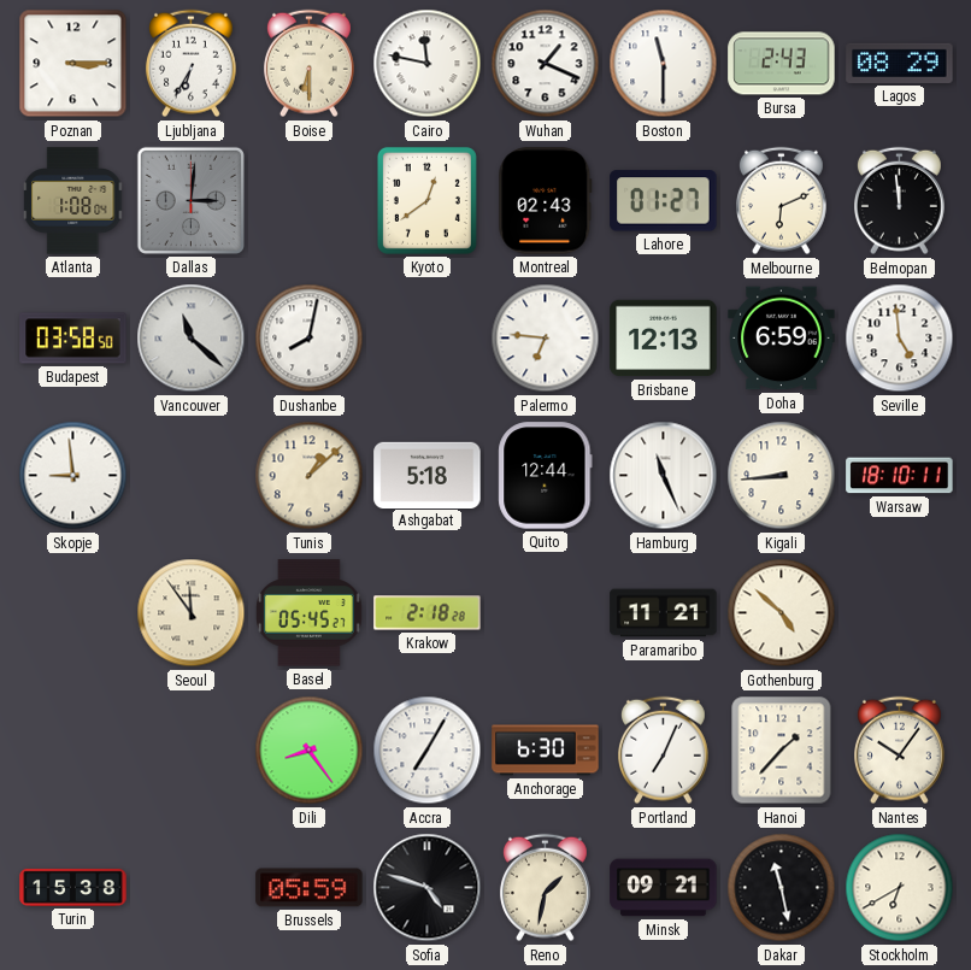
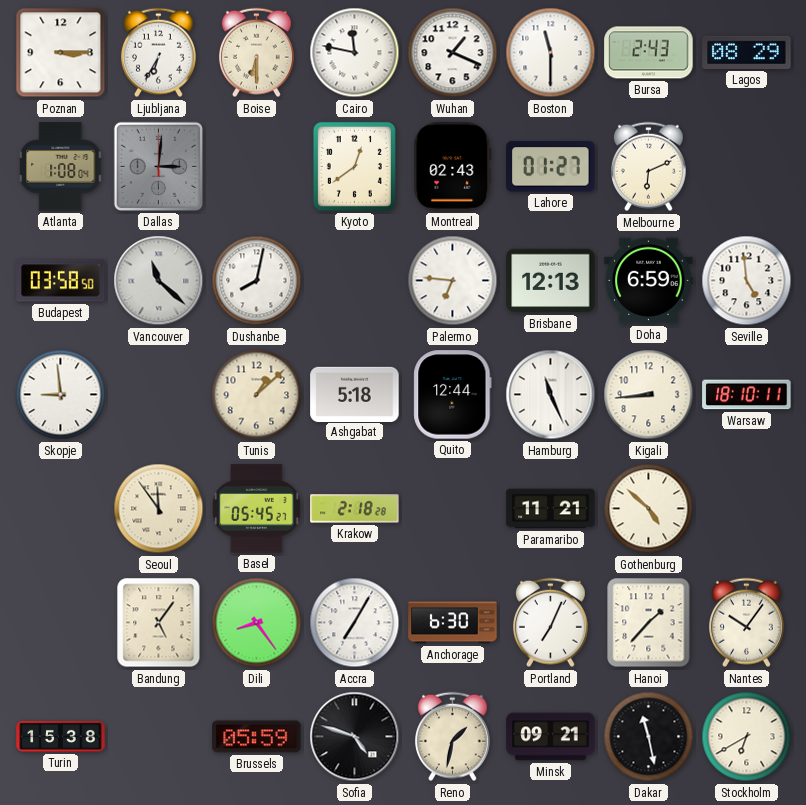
Belmopan: 11:59 -> none (899, 201)
Bandung: none -> 5:06 (159, 623)
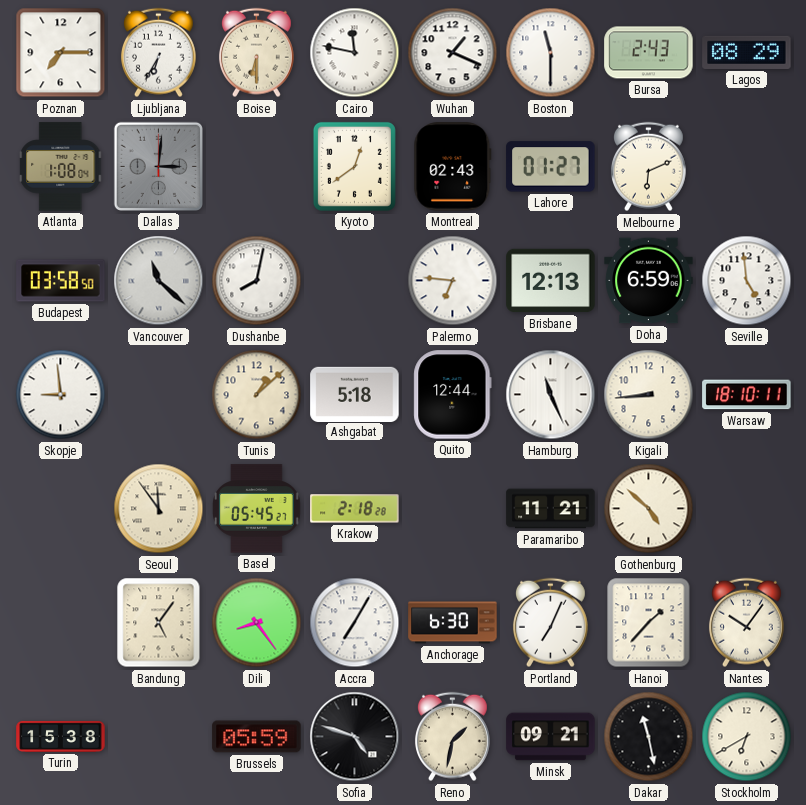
Poznan: 3:15 -> 7:15 (61, 53)
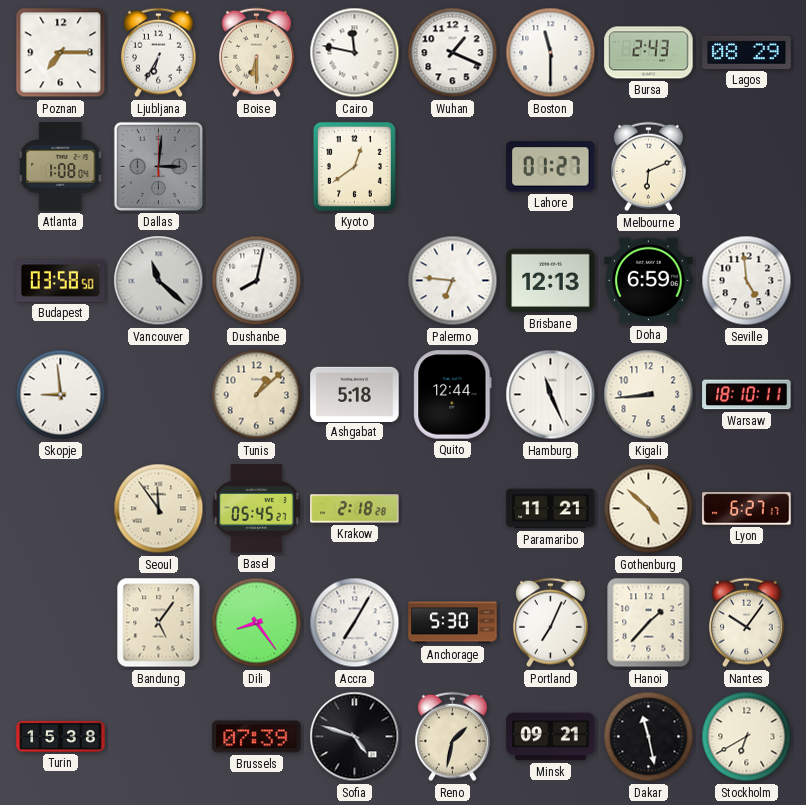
Montreal: 02:43 -> none (453, 167)
Lyon: none -> 6:27 (747, 509)
Anchorage: 6:30 -> 5:30 (453, 623)
Brussels: 05:59 -> 07:39 (257, 737)
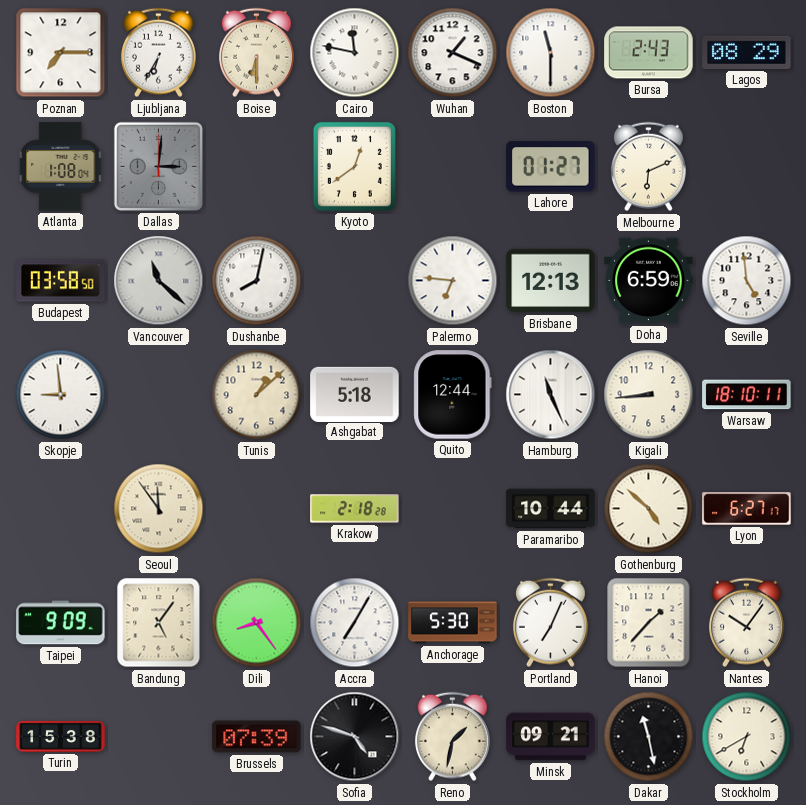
Basel: 05:45 -> none (257, 509)
Paramaribo: 11:21 -> 10:44 (551, 509)
Taipei: none -> 9:09 (61, 623)
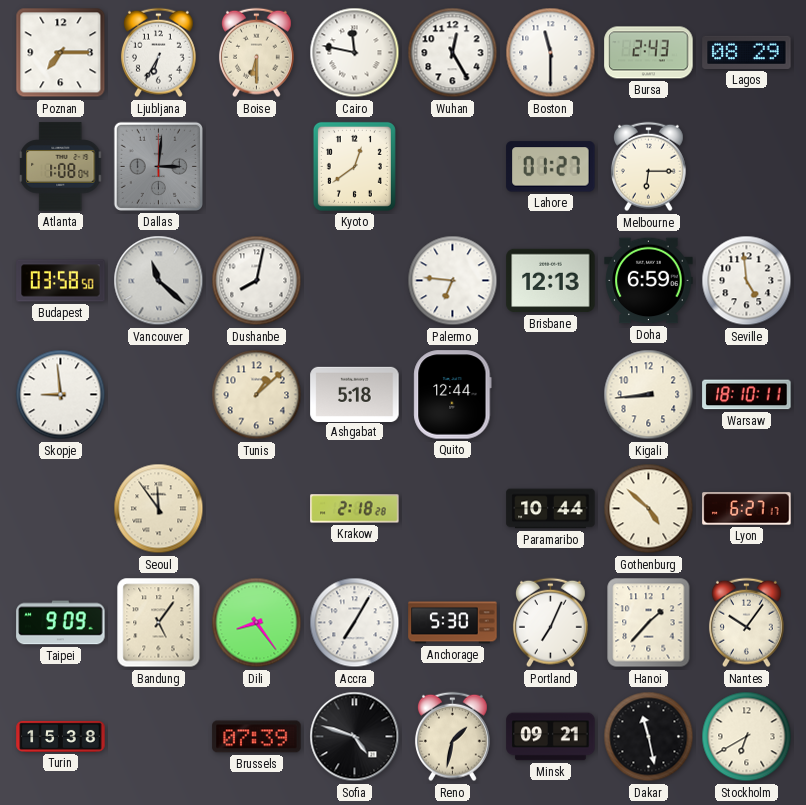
Wuhan: 1:19 -> 12:25 (453, 53)
Melbourne: 6:11 -> 6:15 (648, 167)
Hamburg: 11:26 -> none (551, 395)
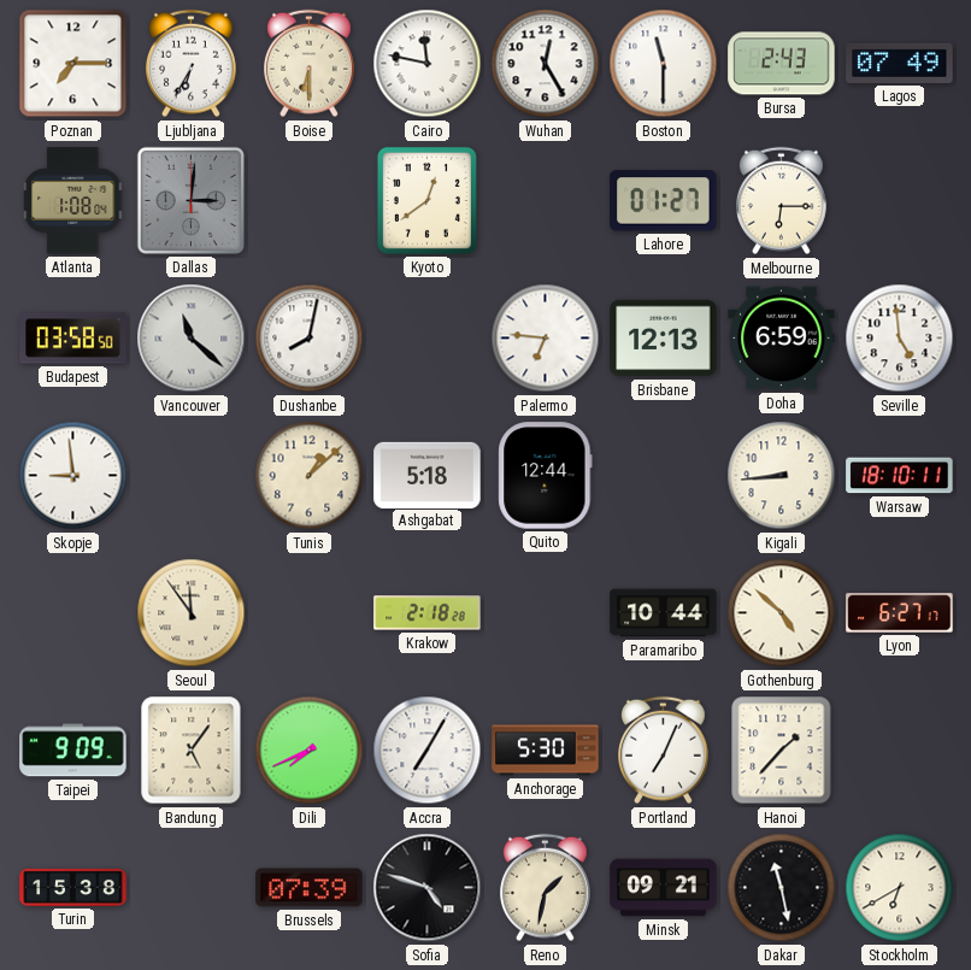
Lagos: 08:29 -> 07:49 (900, 63)
Dili: 8:24 -> 7:41 (310, 751)
Nantes: 10:06 -> none (746, 623)
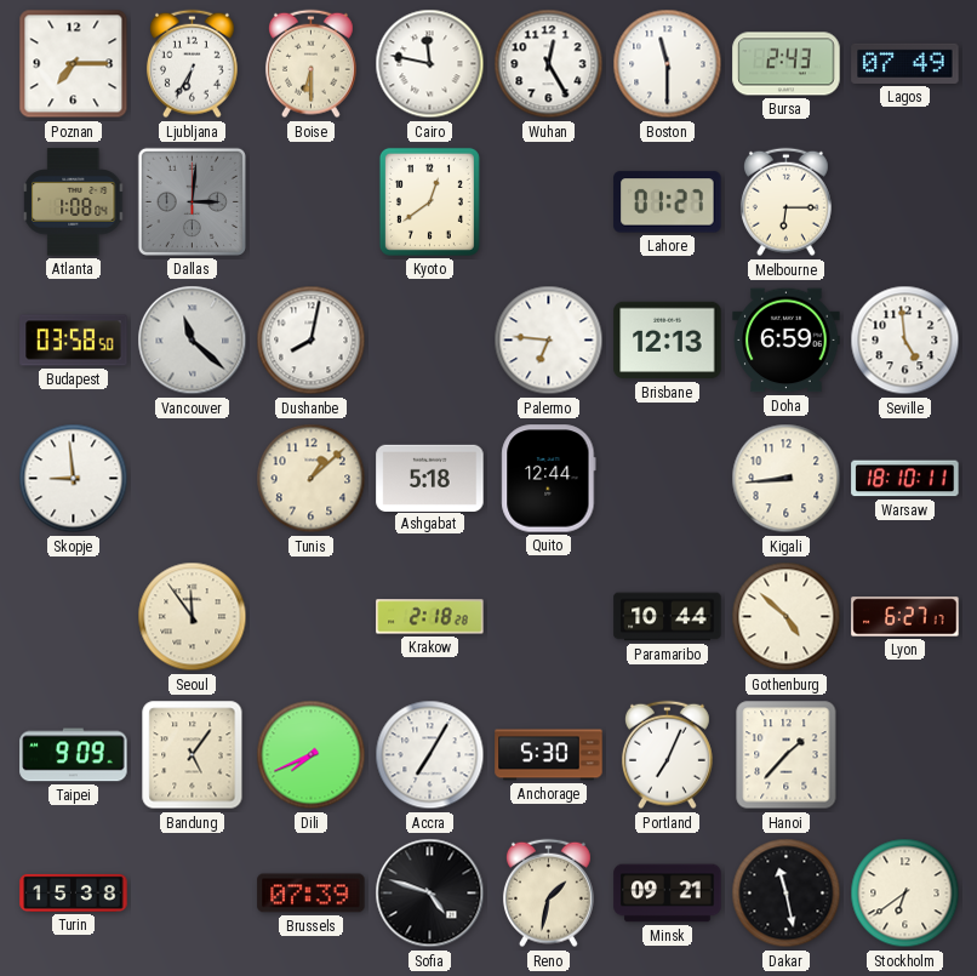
Stockholm: 6:40 -> 6:39 (905, 894)
